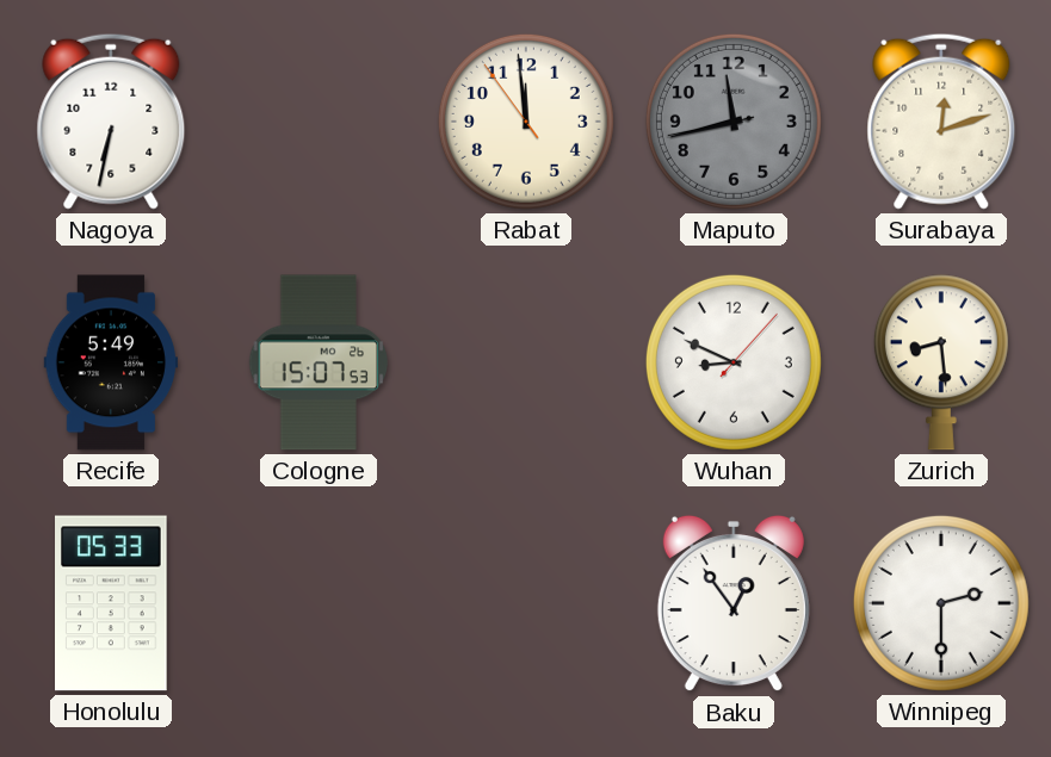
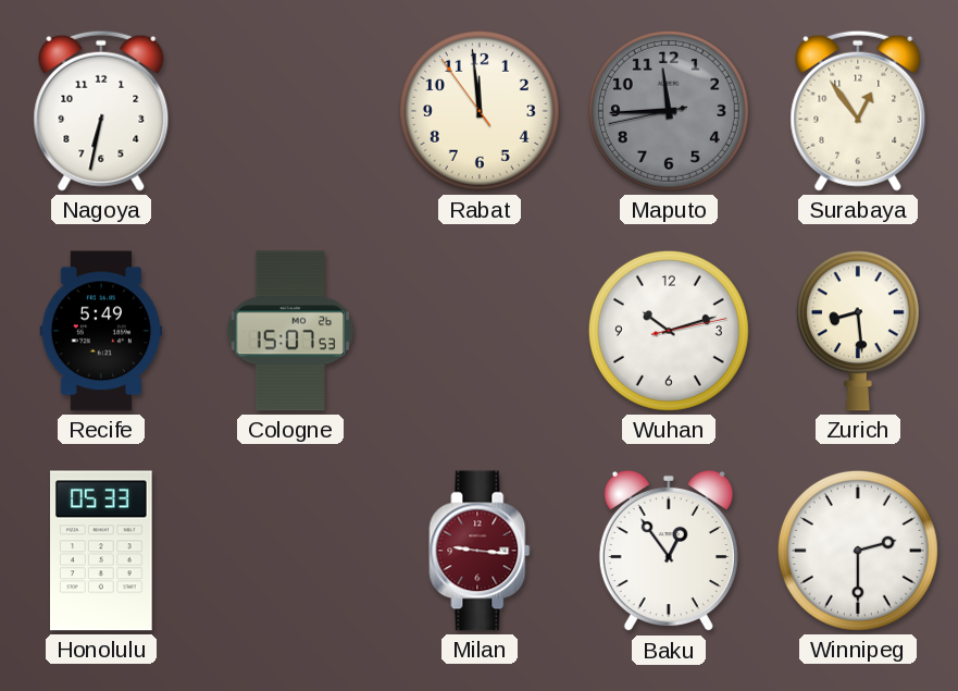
Maputo: 11:42 -> 11:44 (669, 111)
Surabaya: 12:12 -> 12:54 (858, 111)
Wuhan: 8:49 -> 10:12 (669, 331)
Milan: none -> 9:16 (480, 551)
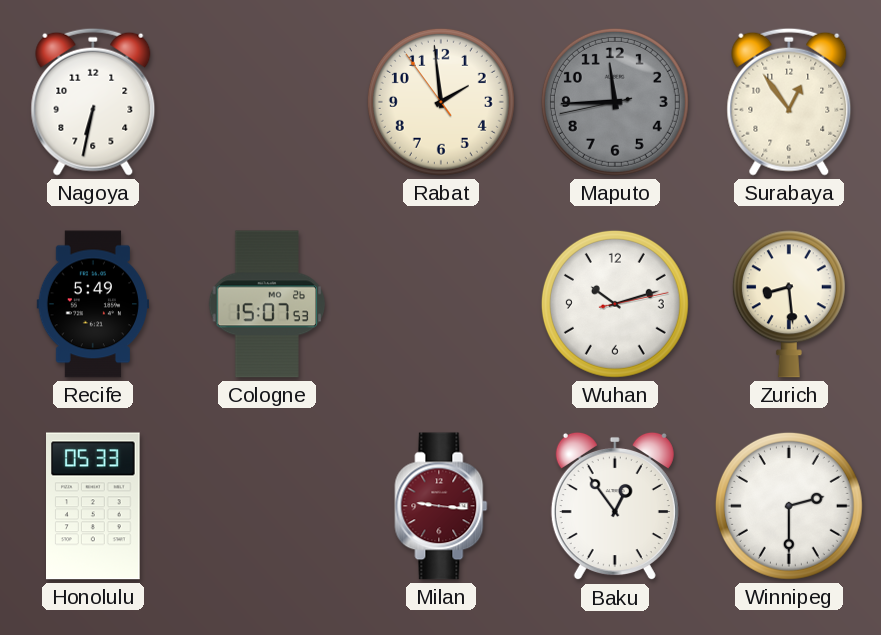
Rabat: 11:58 -> 1:58 (441, 102)
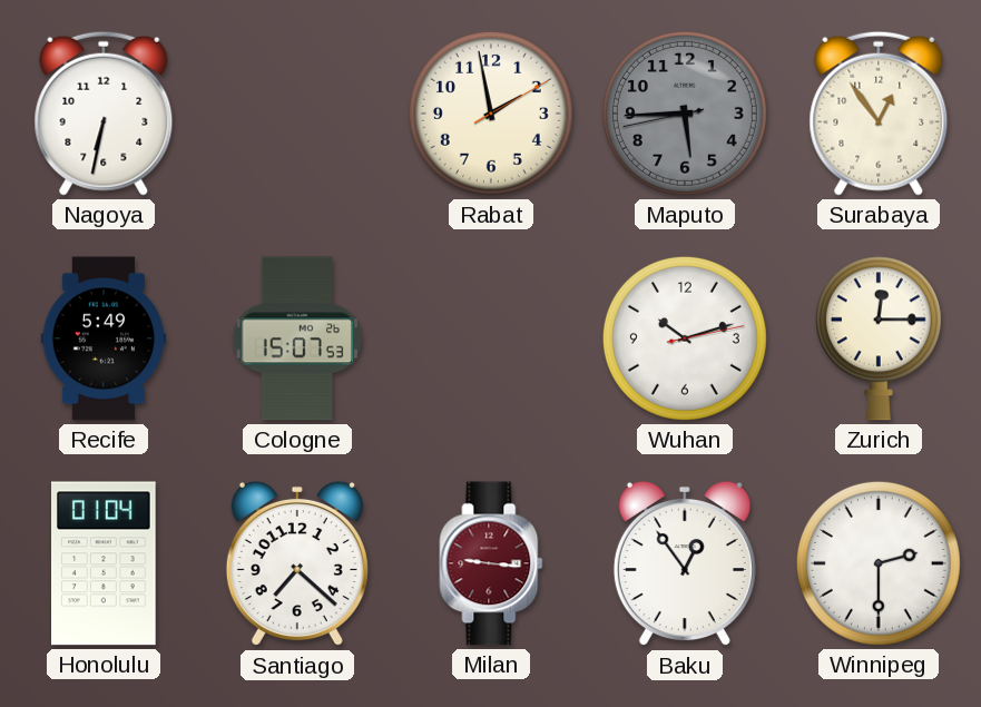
Rabat: 1:58:54 -> 1:58:10 (491, 114)
Maputo: 11:44 -> 5:44 (685, 114)
Zurich: 8:29 -> 12:15 (879, 338)
Honolulu: 05:33 -> 01:04 (104, 563)
Santiago: none -> 7:22 (297, 563)
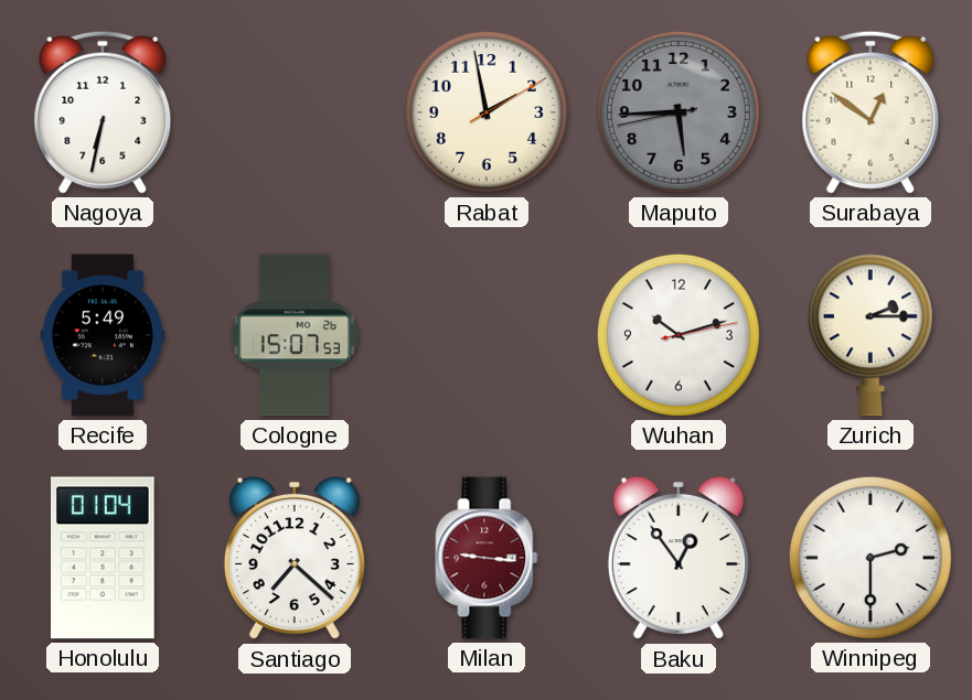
Surabaya: 12:54 -> 12:51 (870, 112)
Zurich: 12:15 -> 2:15 (870, 335)
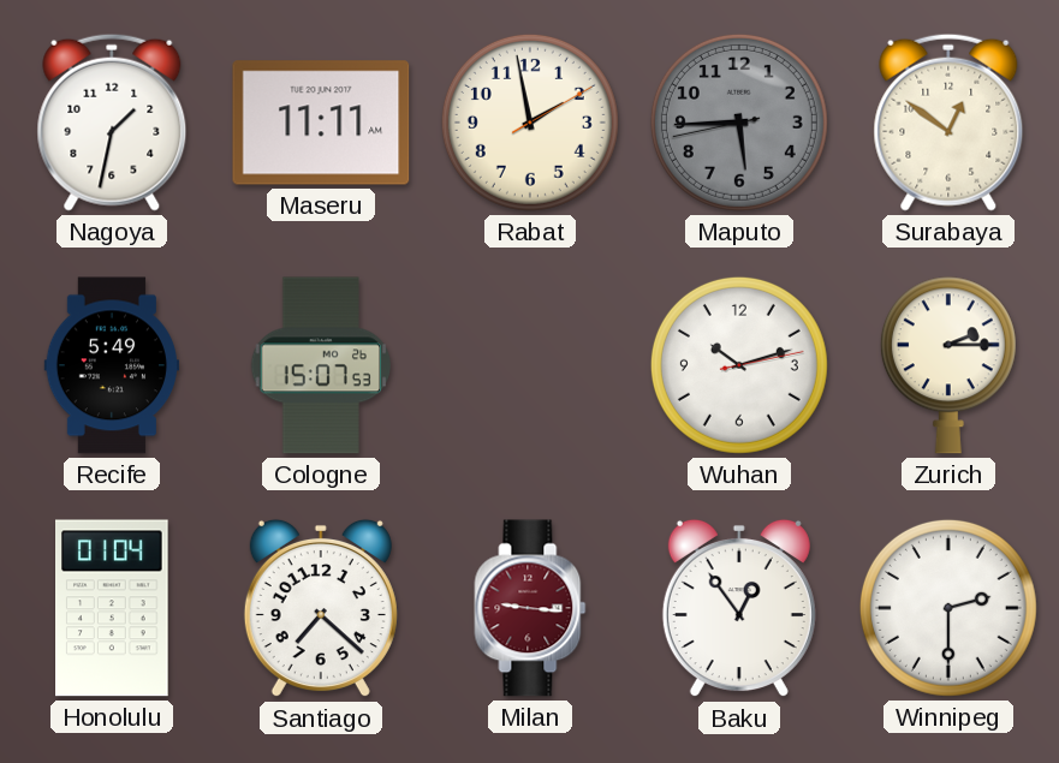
Nagoya: 6:32 -> 1:32 (112, 123)
Maseru: none -> 11:11 (321, 123)
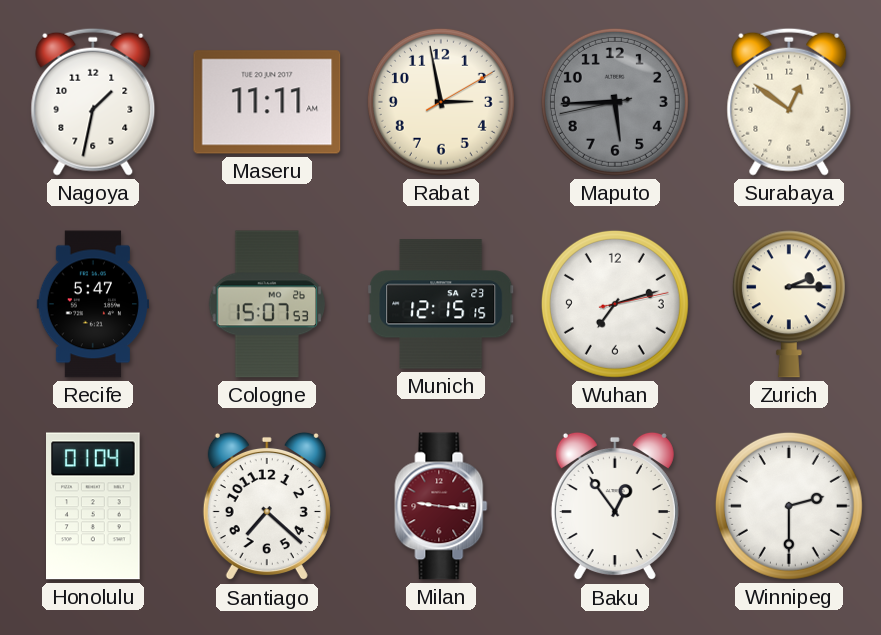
Rabat: 1:58 -> 2:58 (441, 102)
Recife: 5:49 -> 5:47 (92, 304)
Munich: none -> 12:15 (441, 304)
Wuhan: 10:12 -> 7:12 (615, 304)
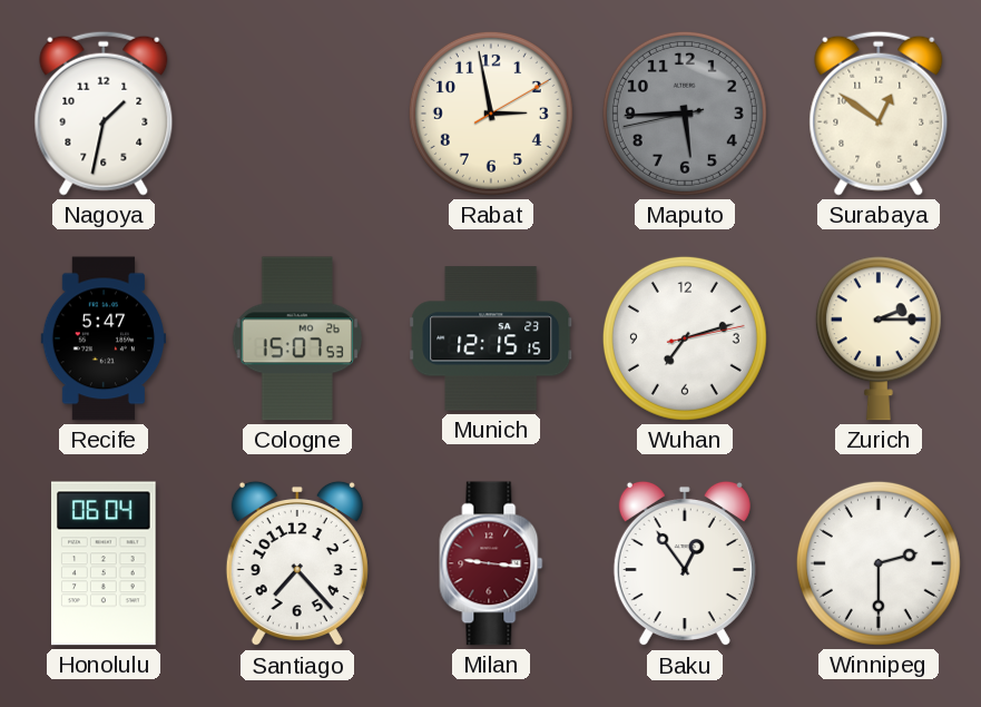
Maseru: 11:11 -> none (267, 102)
Honolulu: 01:04 -> 06:04 (104, 563)
Santiago: 7:22 -> 7:23 (297, 563)
